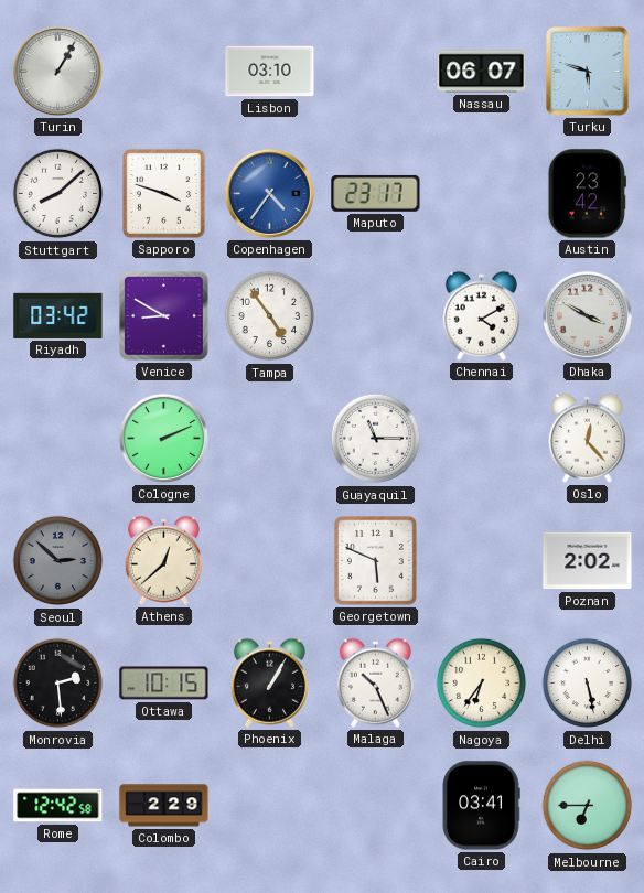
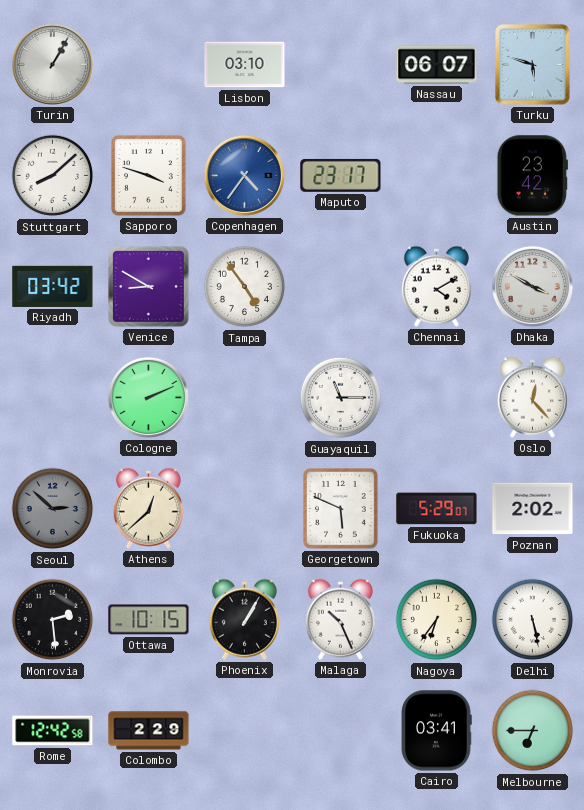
Fukuoka: none -> 5:29 (437, 509)
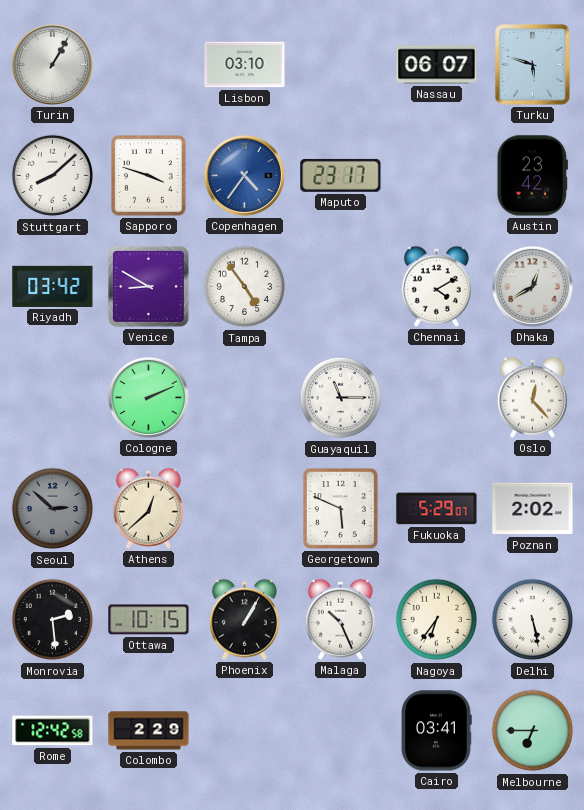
Dhaka: 3:50 -> 12:40 (532, 286)
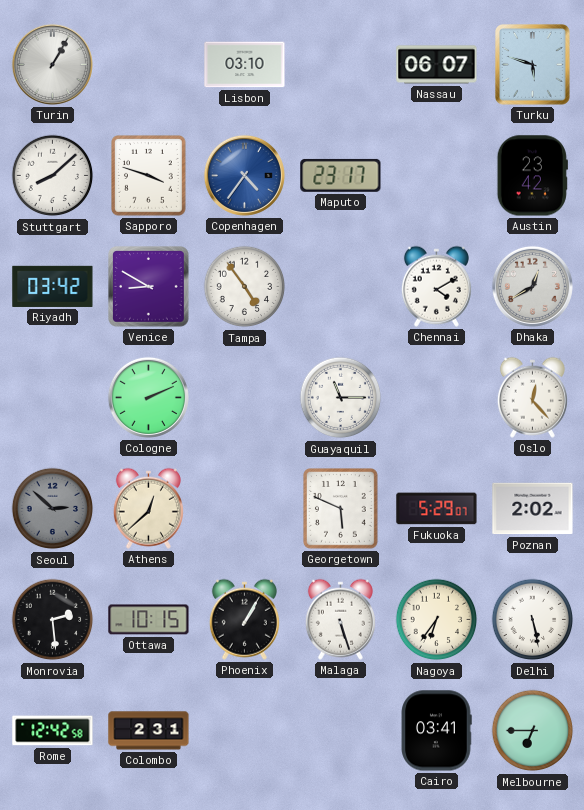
Malaga: 10:26 -> 5:27 (340, 619)
Colombo: 2:29 -> 2:31 (149, 731)
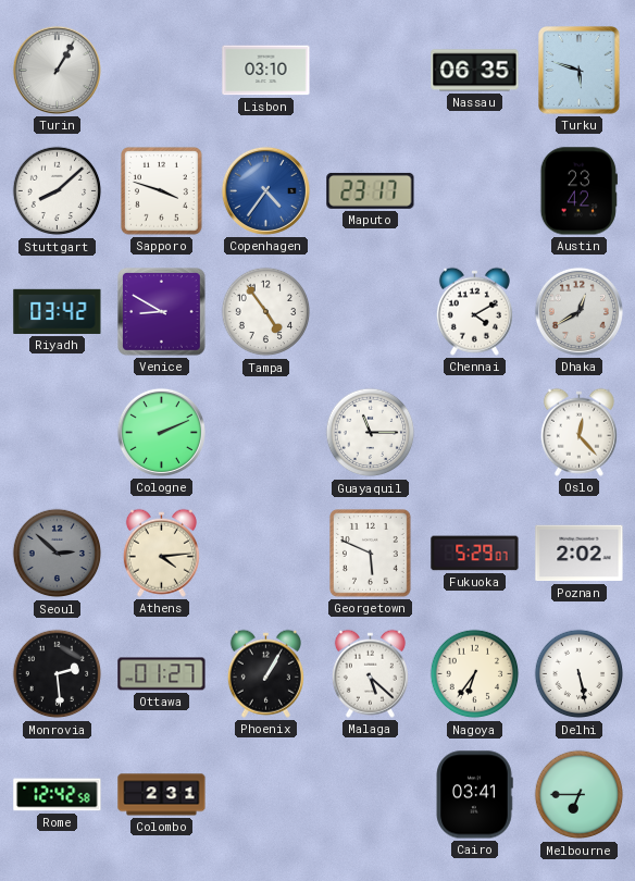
Nassau: 06:07 -> 06:35 (475, 71)
Athens: 12:38 -> 4:14 (161, 553)
Ottawa: 10:15 -> 01:27 (162, 674)
Malaga: 5:27 -> 5:22 (370, 673)
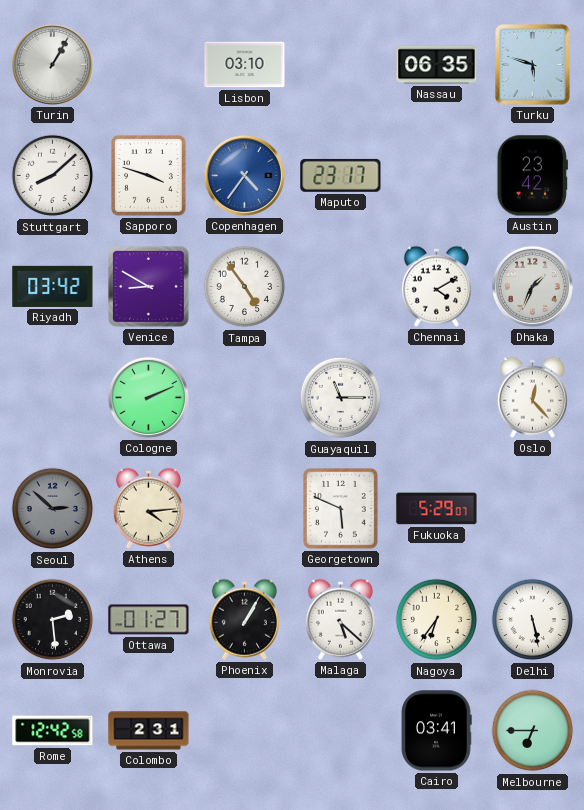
Dhaka: 12:40 -> 1:34 (532, 286)
Poznan: 2:02 -> none (580, 554)
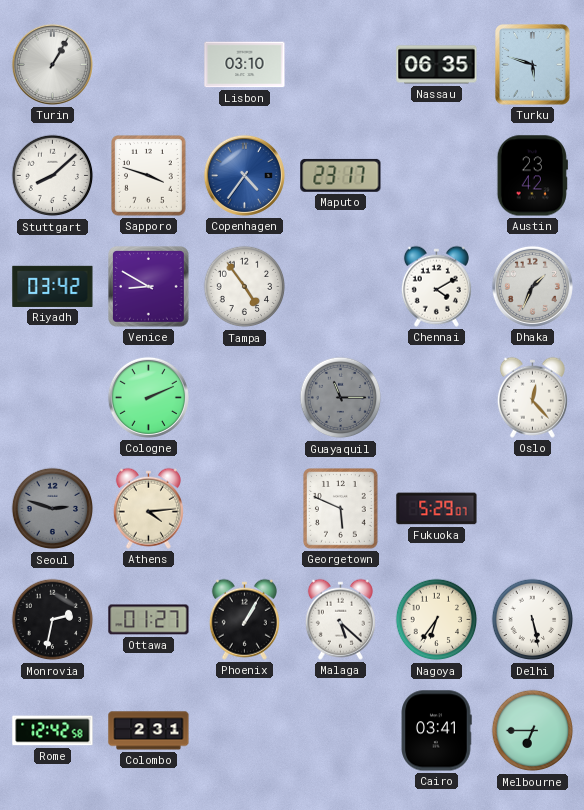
Guayaquil dial: white -> grey (341, 398)
Seoul: 2:52 -> 2:48 (53, 509)
Monrovia: 2:29 -> 2:32 (53, 620)
